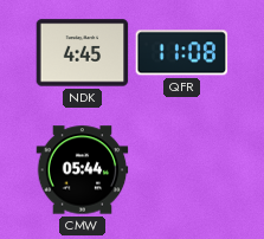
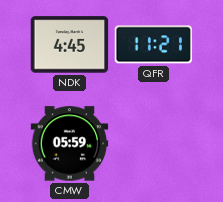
QFR: 11:08 -> 11:21 (153, 45)
CMW: 05:44 -> 05:59 (69, 144)
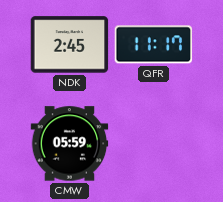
NDK: 4:45 -> 2:45 (69, 45)
QFR: 11:21 -> 11:17 (153, 45)
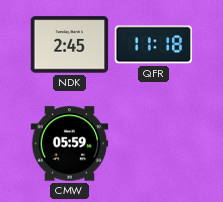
QFR: 11:17 -> 11:18 (153, 45)
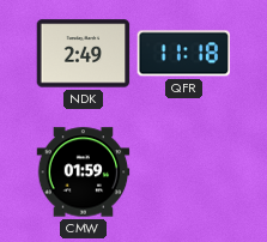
NDK: 2:45 -> 2:49 (83, 54)
CMW: 05:59 -> 01:59 (83, 173)
